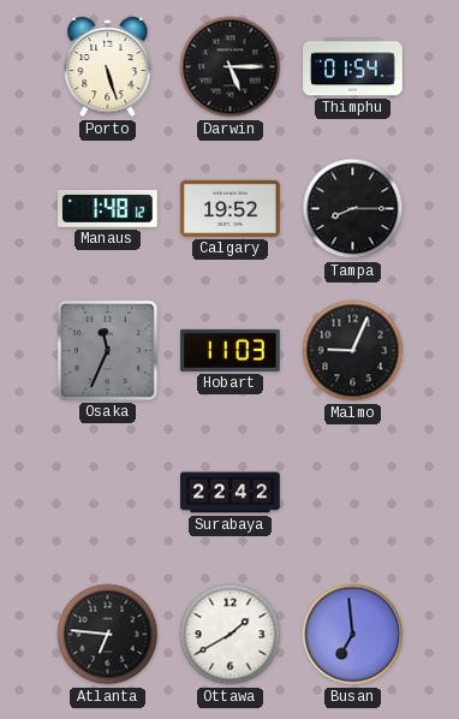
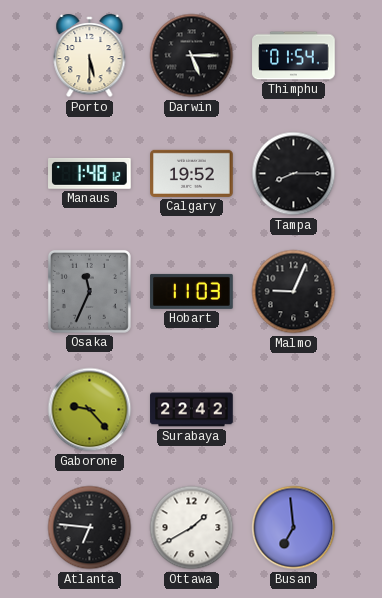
Porto: 5:27 -> 5:30 (90, 57)
Gaborone: none -> 9:23 (90, 410)
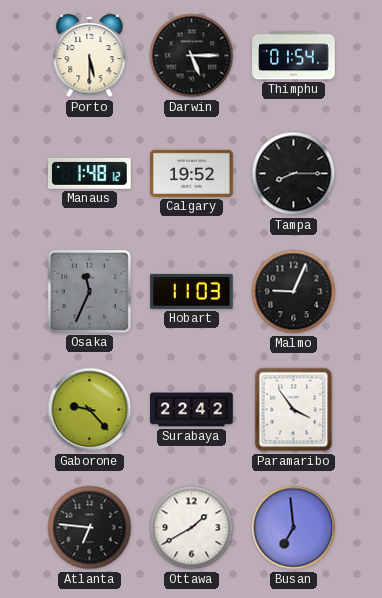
Paramaribo: none -> 3:54 (294, 410)
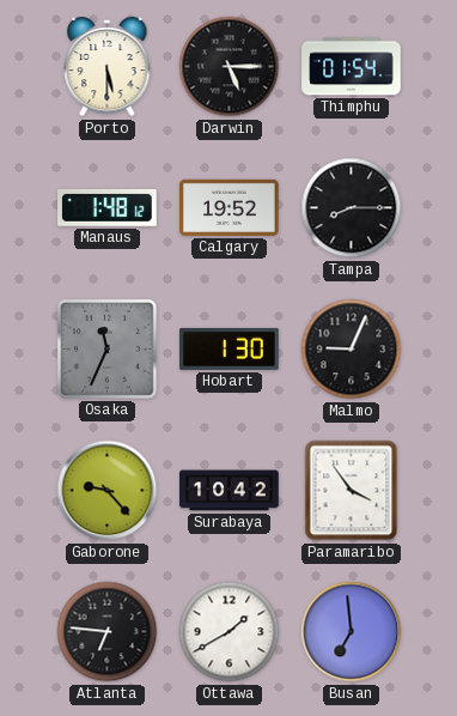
Hobart: 11:03 -> 1:30 (230, 348)
Surabaya: 22:42 -> 10:42 (230, 491)
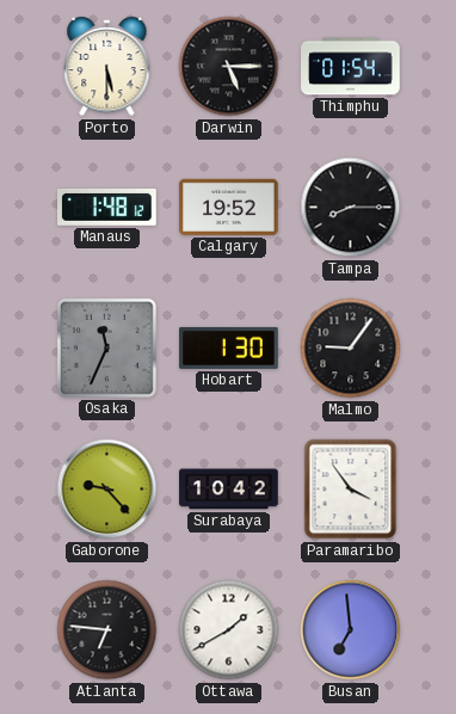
Malmo: 9:04 -> 9:06 (351, 349)
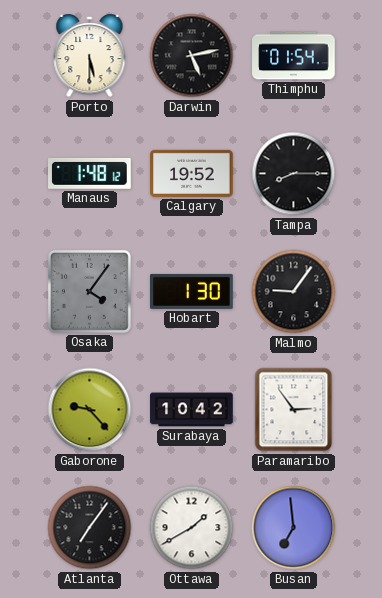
Darwin: 5:15 -> 5:13 (192, 56)
Osaka: 11:34 -> 4:06 (89, 291)
Paramaribo: 3:54 -> 2:54 (294, 410)
Atlanta: 6:46 -> 7:06 (90, 528)
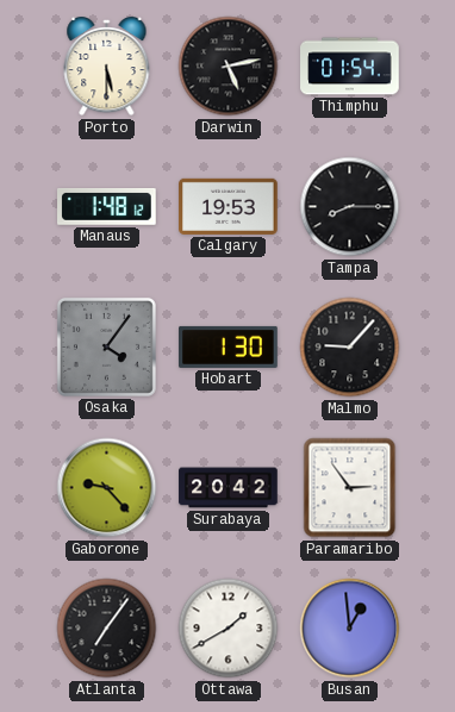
Calgary: 19:52 -> 19:53 (229, 206)
Malmo: 9:06 -> 9:07 (350, 348)
Surabaya: 10:42 -> 20:42 (229, 488)
Busan: 6:59 -> 12:59 (350, 629)
